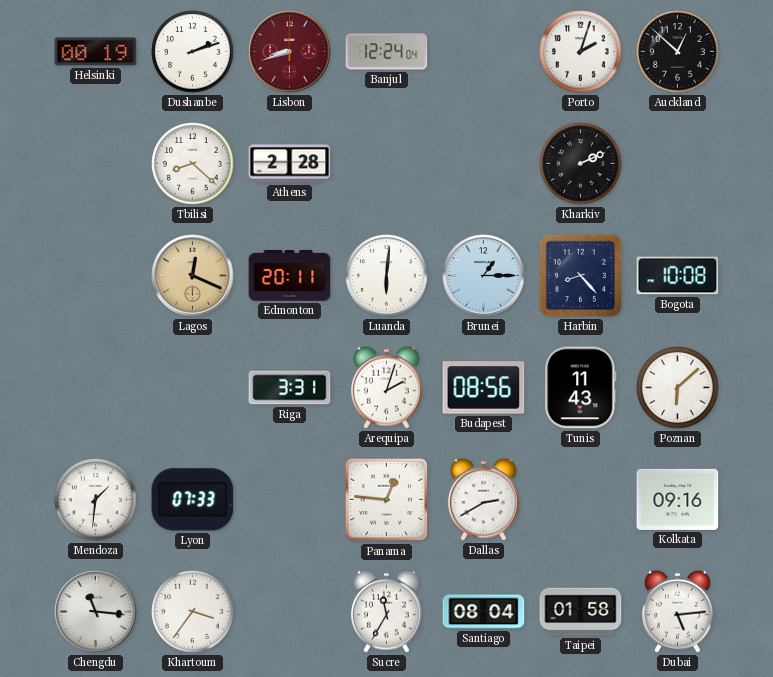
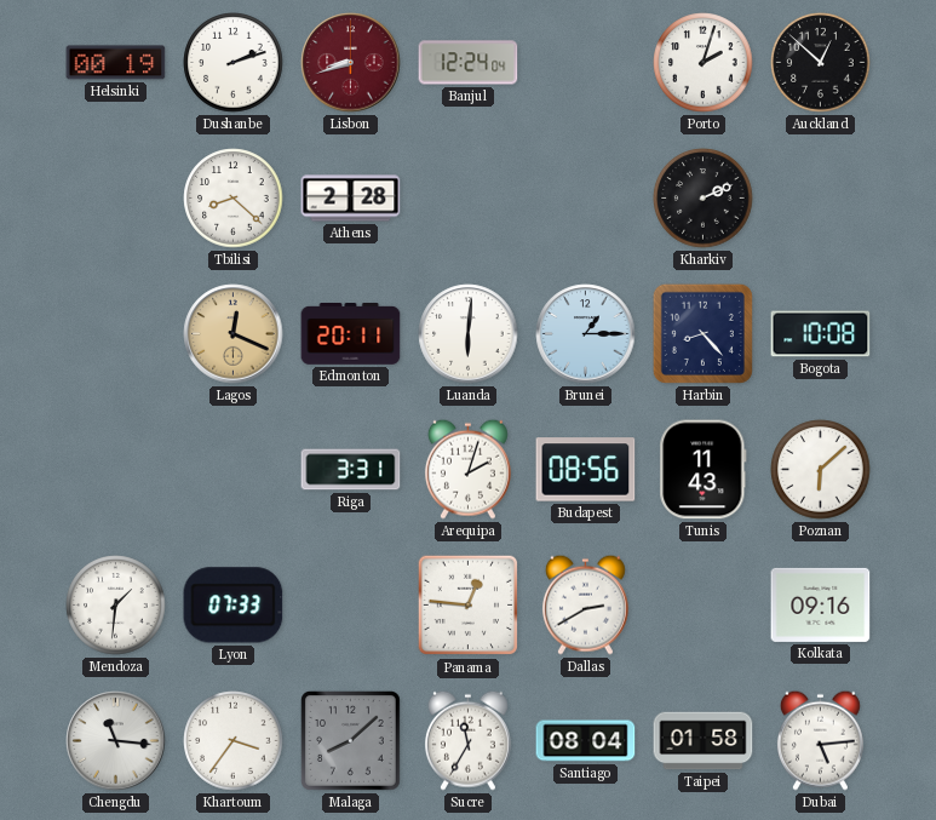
Malaga: none -> 8:08 (350, 740)
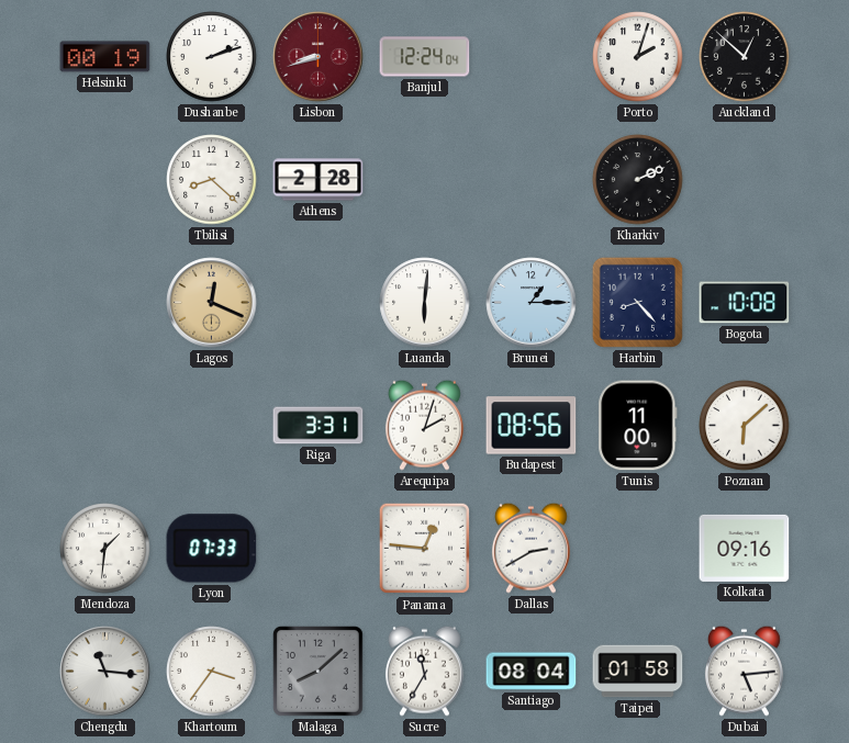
Edmonton: 20:11 -> none (351, 334)
Tunis: 11:43 -> 11:00 (638, 426)
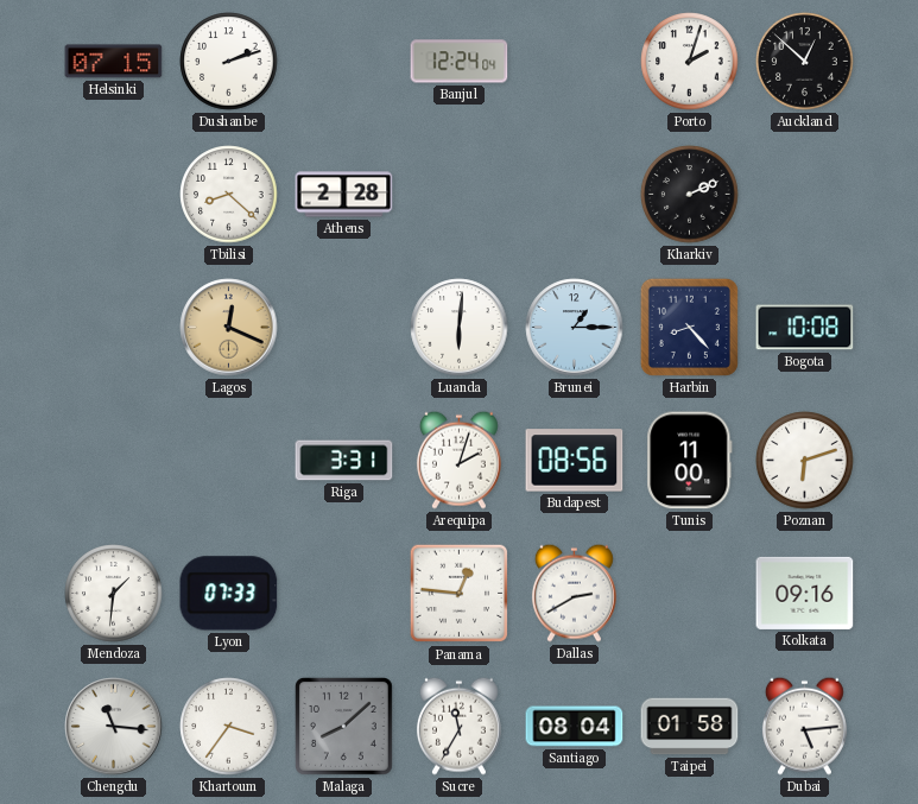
Helsinki: 00:19 -> 07:15 (114, 62)
Lisbon: 8:42 -> none (319, 57)
Poznan: 6:08 -> 6:12 (805, 461)
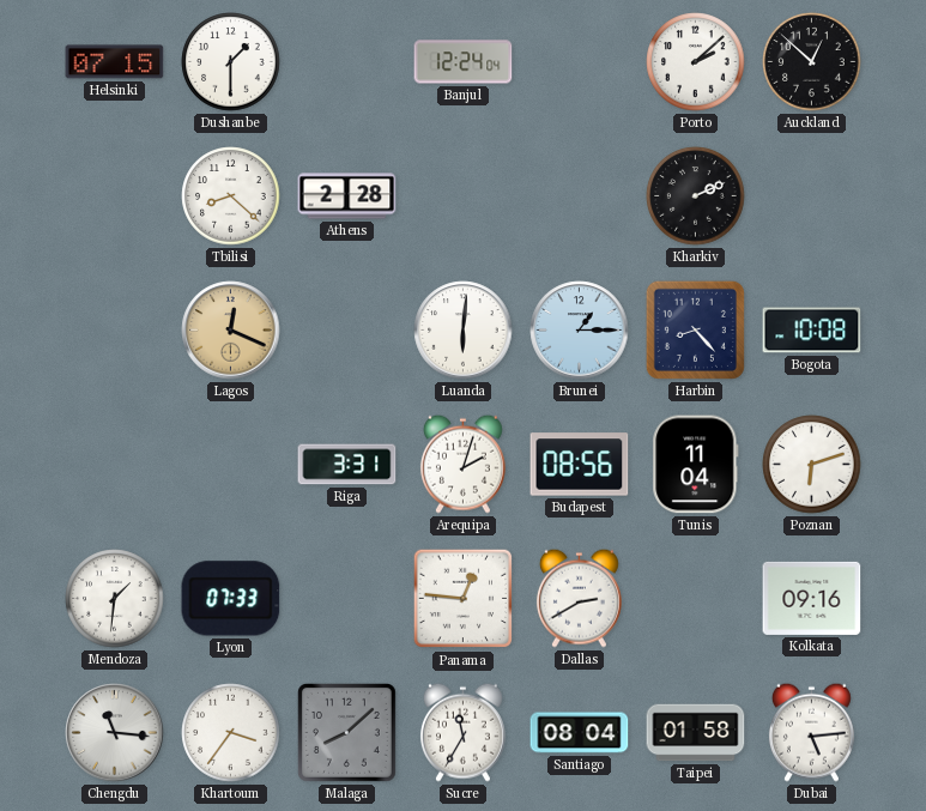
Dushanbe: 2:12 -> 1:30 (231, 62)
Porto: 2:03 -> 2:08 (696, 62)
Tunis: 11:00 -> 11:04 (696, 465)
